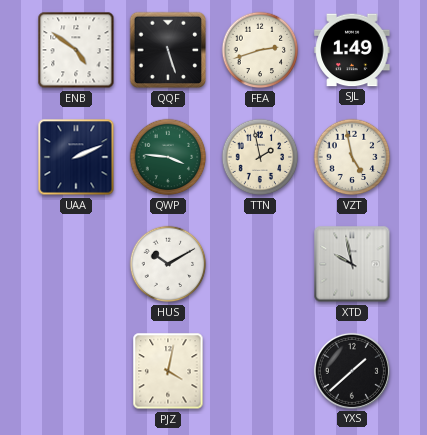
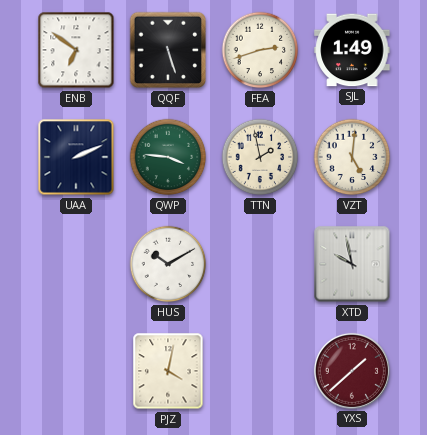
ENB: 4:51 -> 6:51 (76, 50)
VZT: 4:58 -> 5:01 (352, 157)
YXS dial: black -> burgundy (352, 371)
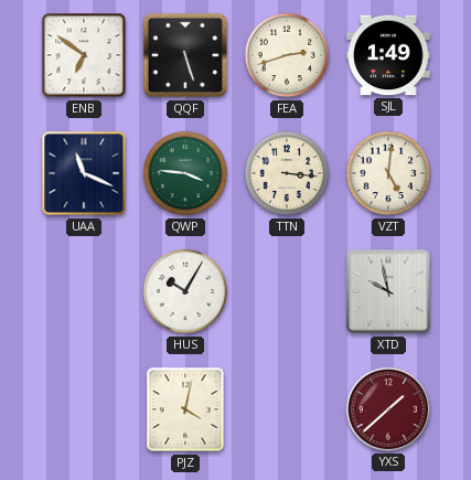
UAA: 2:11 -> 11:19 (84, 173)
TTN: 1:58 -> 3:16 (287, 173)
HUS: 10:10 -> 10:05 (185, 291)
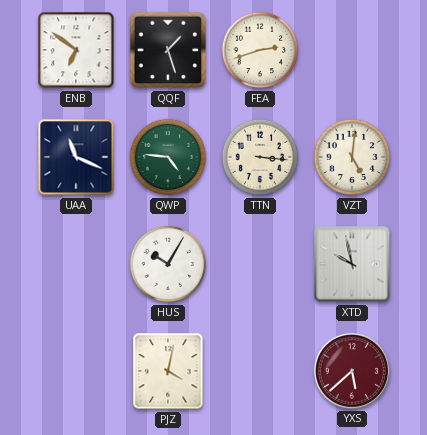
QQF: 5:27 -> 1:27 (168, 50)
SJL: 1:49 -> none (388, 55)
QWP: 3:46 -> 4:46 (168, 157)
YXS: 1:38 -> 5:38 (352, 371)
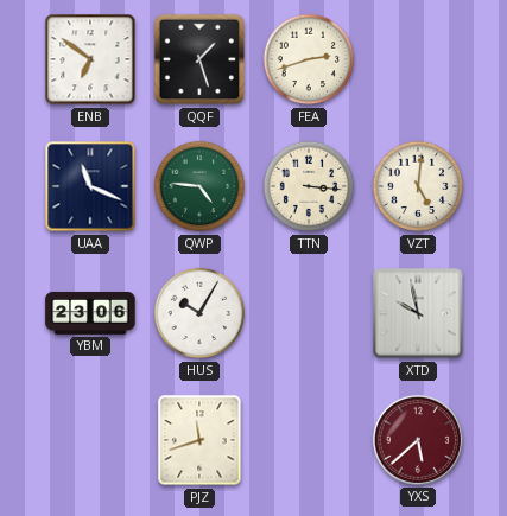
YBM: none -> 23:06 (90, 313)
PJZ: 4:02 -> 11:42 (199, 440)
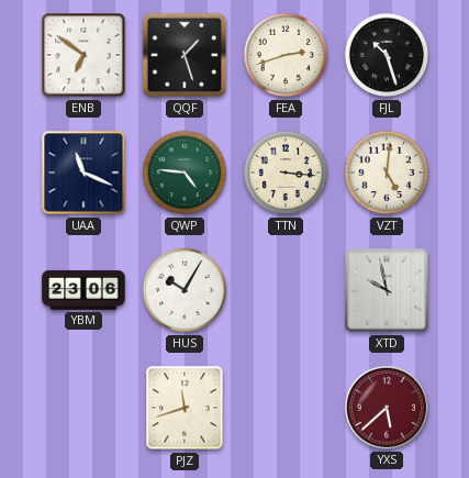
FJL: none -> 10:27 (387, 55)
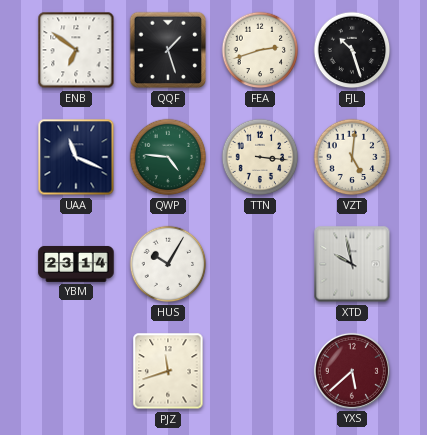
YBM: 23:06 -> 23:14 (76, 264)
